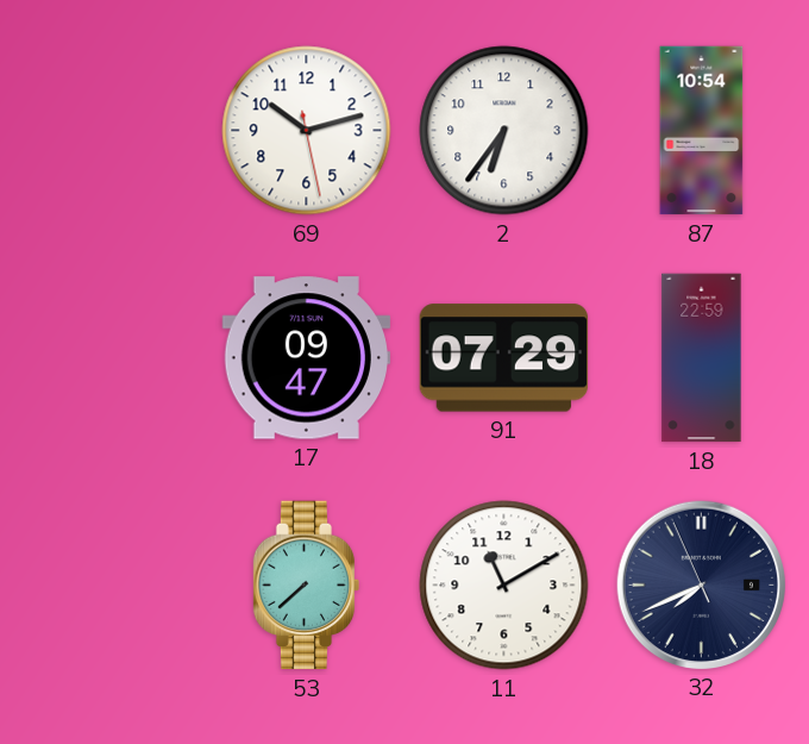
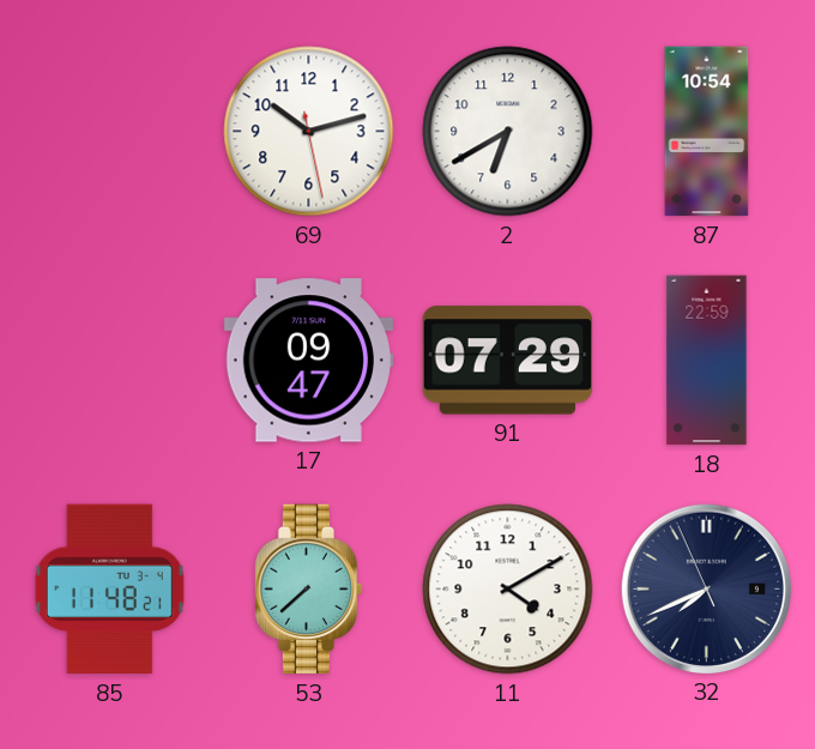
2: 6:36 -> 6:40 (508, 132)
85: none -> 11:48 (109, 590)
11: 11:10 -> 4:10 (508, 590)
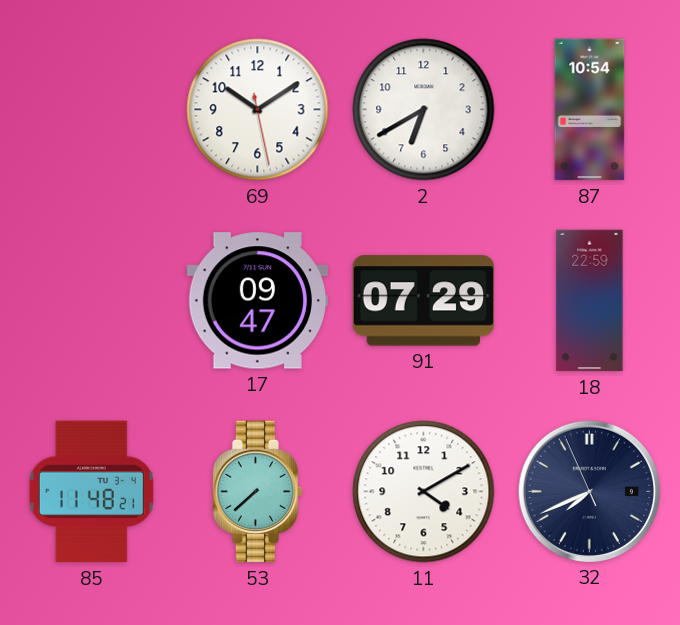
69: 10:12 -> 10:09 (258, 110)
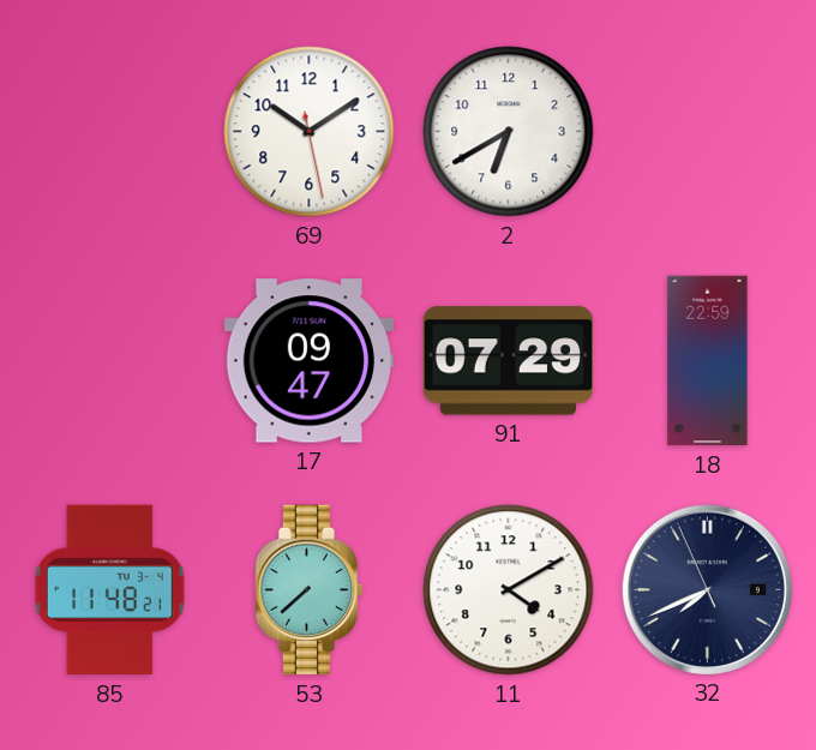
87: 10:54 -> none (590, 110)
